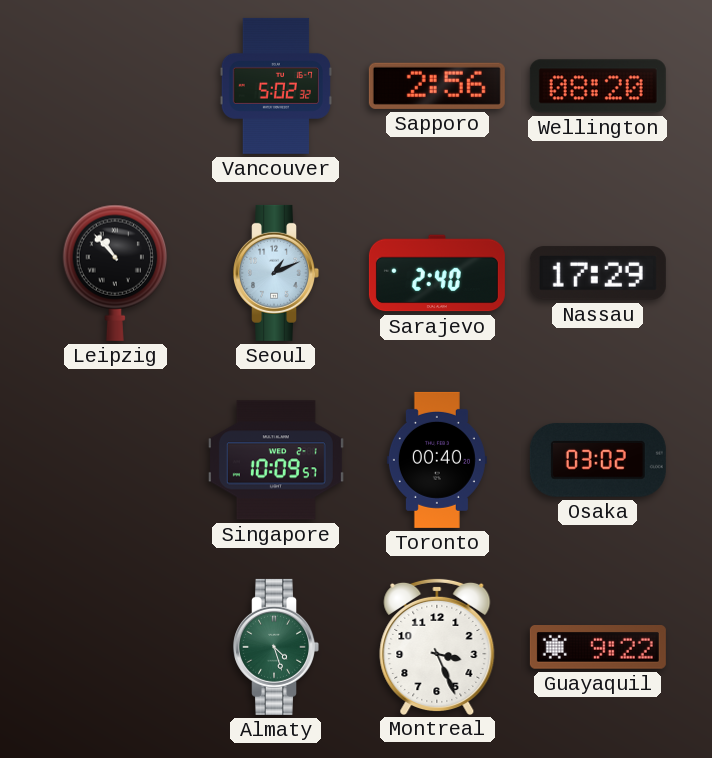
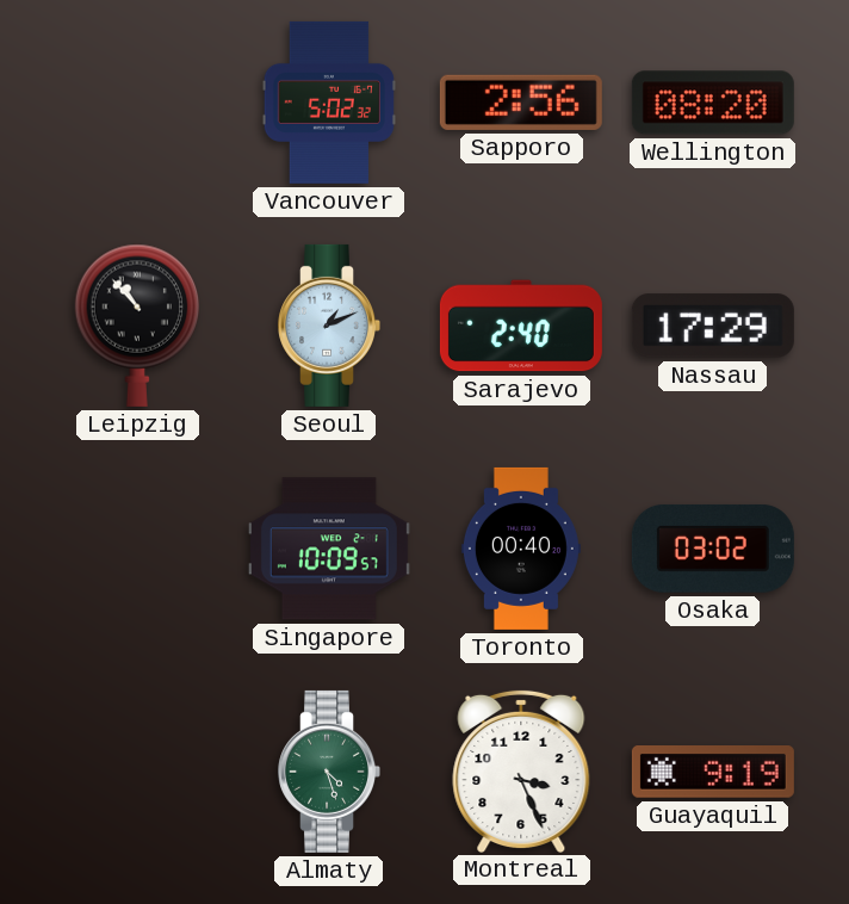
Guayaquil: 9:22 -> 9:19 (713, 773)
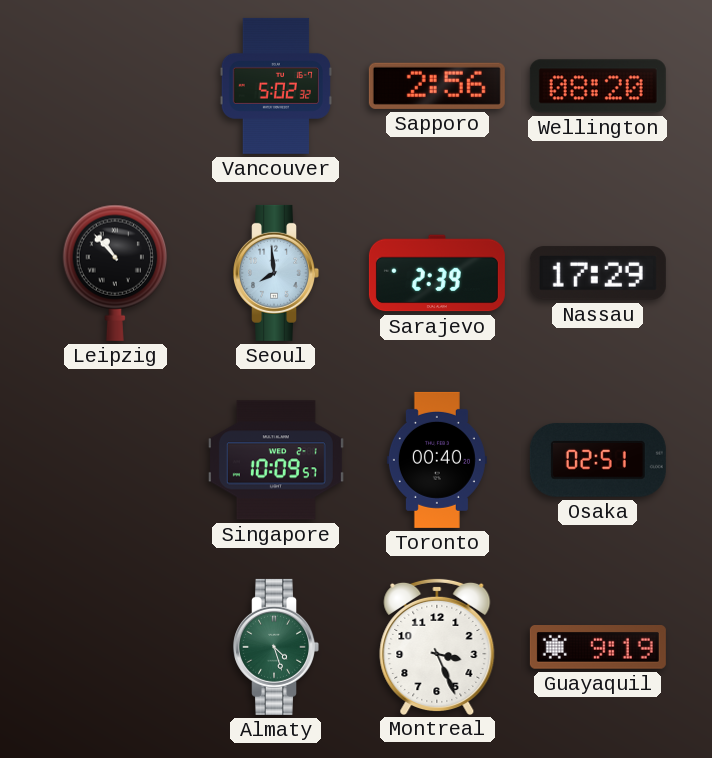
Seoul: 1:11 -> 7:59 (276, 273)
Sarajevo: 2:40 -> 2:39 (437, 273)
Osaka: 03:02 -> 02:51 (598, 460)
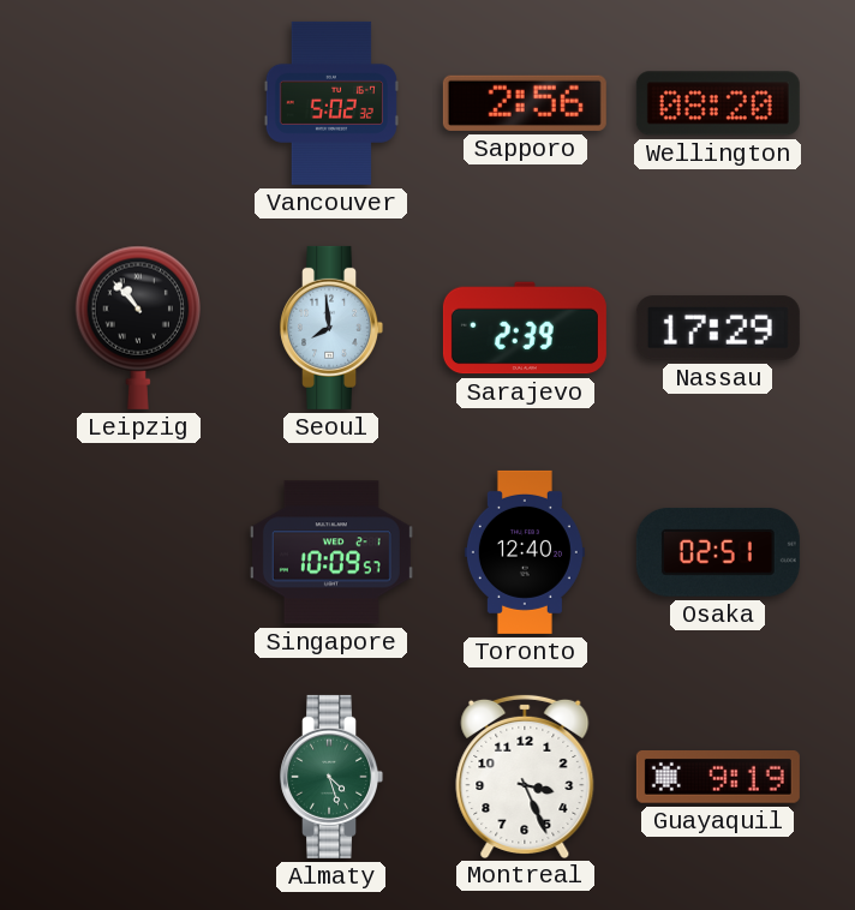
Toronto: 00:40 -> 12:40 (525, 552)
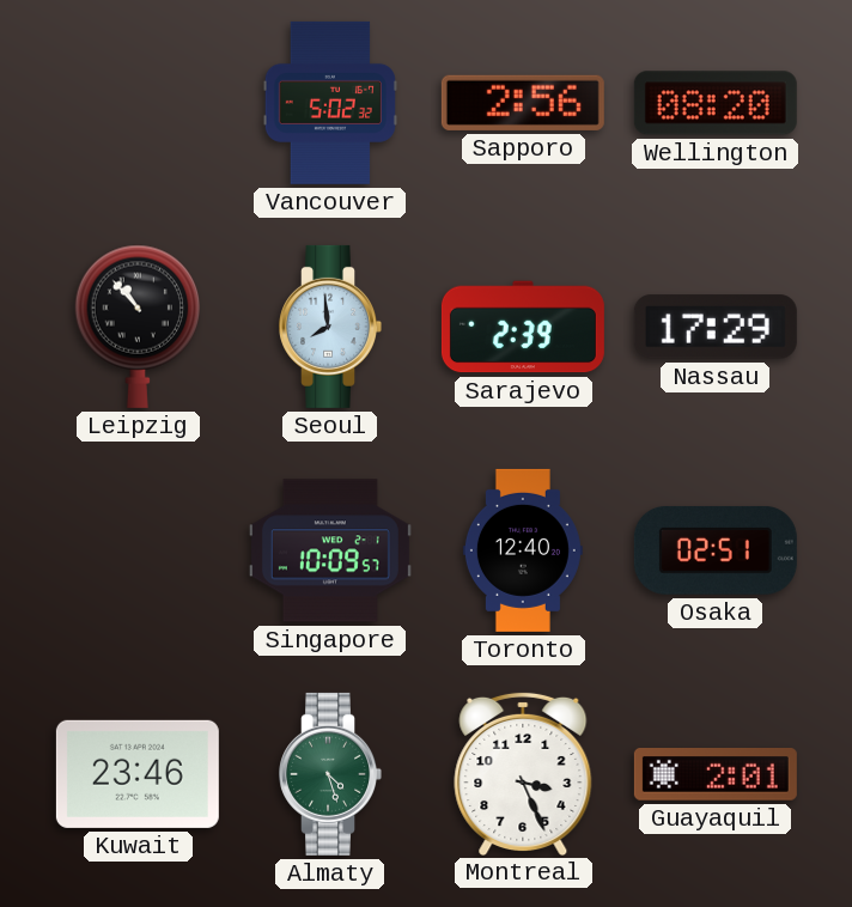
Kuwait: none -> 23:46 (138, 774)
Guayaquil: 9:19 -> 2:01 (716, 775)
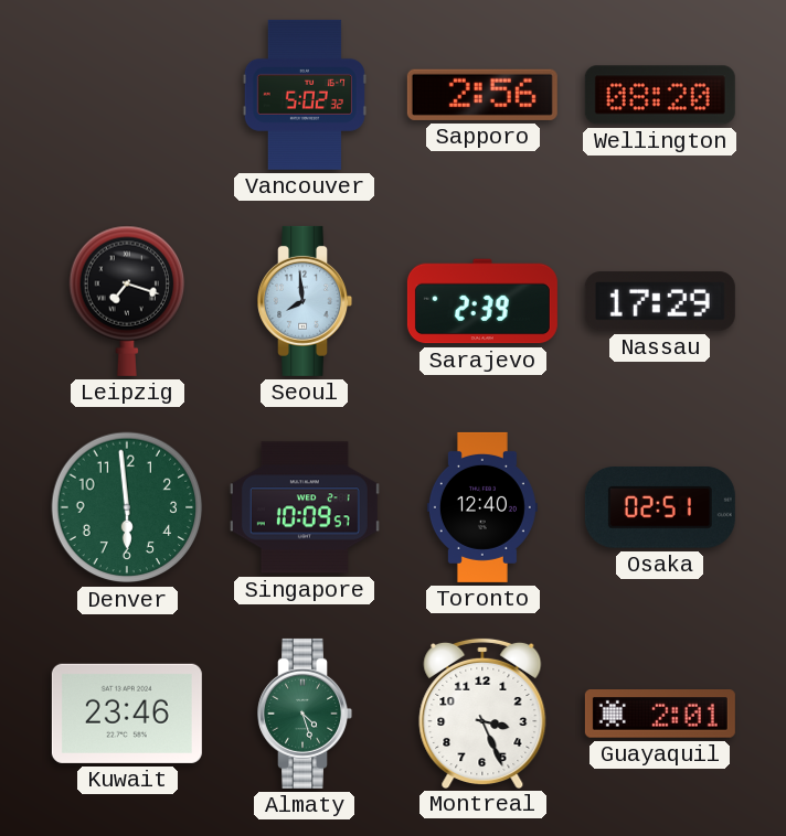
Leipzig: 10:53 -> 7:18 (126, 301)
Denver: none -> 5:59 (127, 507)
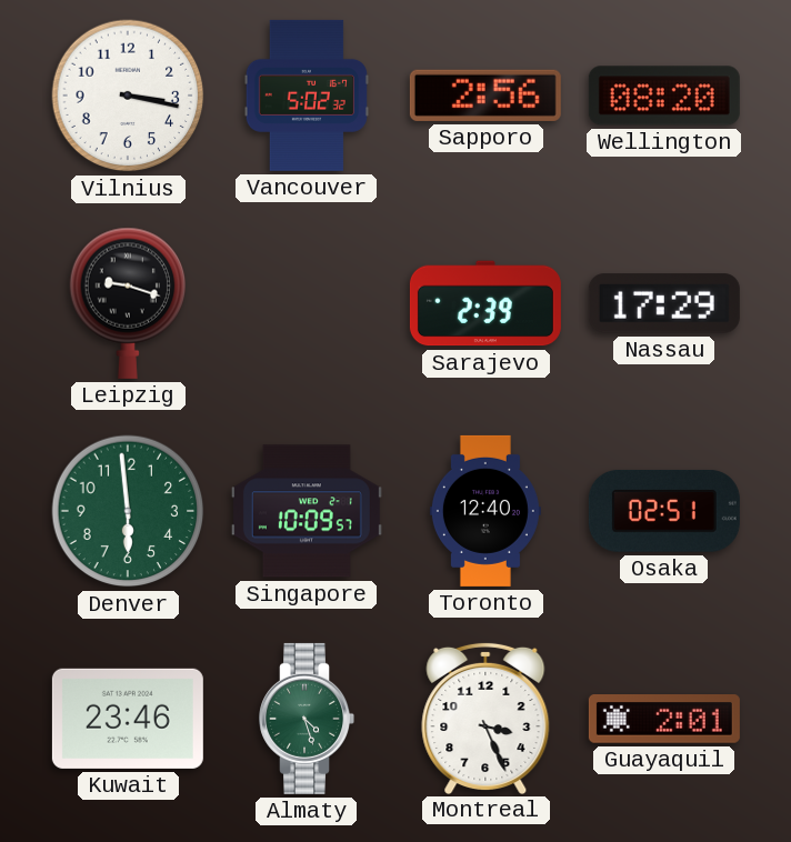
Vilnius: none -> 3:17 (128, 96)
Leipzig: 7:18 -> 9:18 (127, 303)
Seoul: 7:59 -> none (305, 301)
